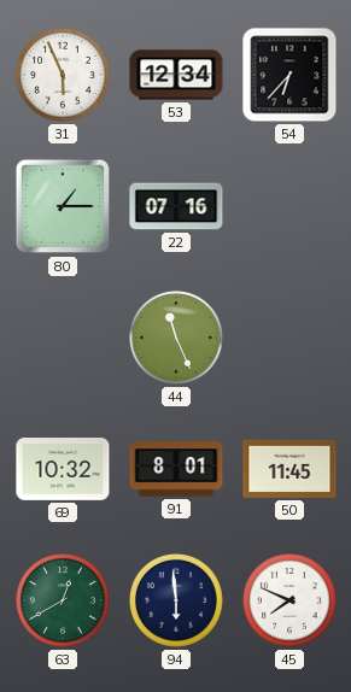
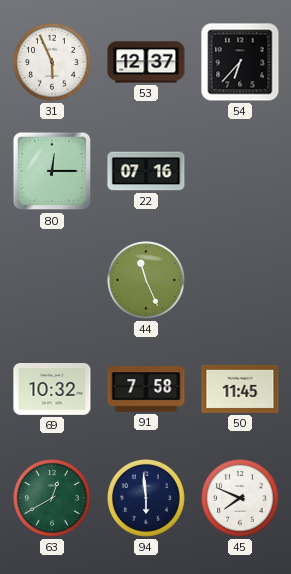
53: 12:34 -> 12:37 (146, 62)
80: 1:15 -> 12:15 (52, 171)
91: 8:01 -> 7:58 (146, 389)
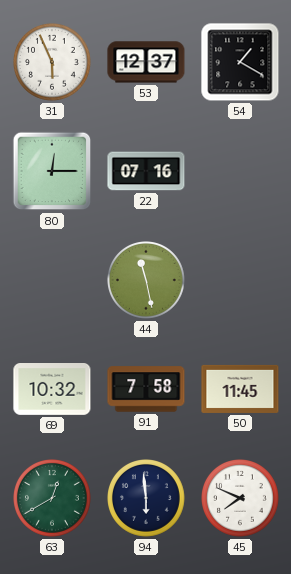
54: 6:37 -> 1:20 (240, 62)
44: 11:26 -> 11:28 (147, 281)
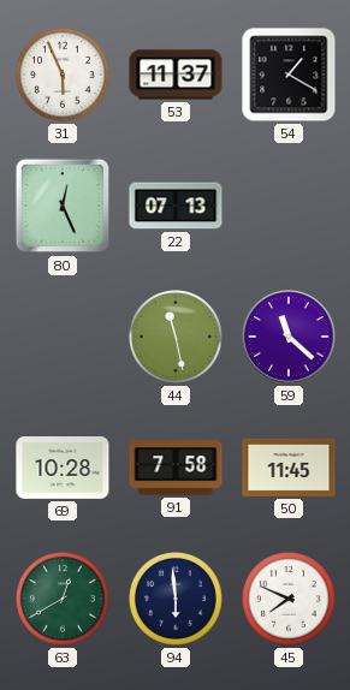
53: 12:37 -> 11:37 (176, 75)
80: 12:15 -> 12:26 (63, 206)
22: 07:16 -> 07:13 (176, 206)
59: none -> 11:22 (289, 337)
69: 10:32 -> 10:28 (63, 469)
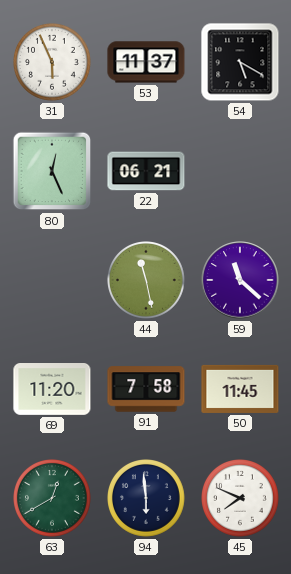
54: 1:20 -> 5:20 (240, 62)
22: 07:13 -> 06:21 (146, 171)
69: 10:28 -> 11:20 (52, 390)
